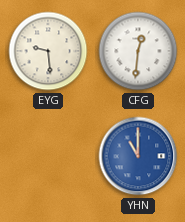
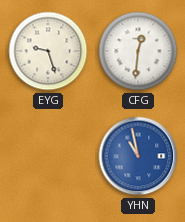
EYG: 9:29 -> 9:27 (48, 51)
YHN: 11:00 -> 10:58 (138, 156)
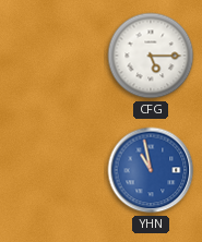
EYG: 9:27 -> none (48, 51)
CFG: 12:31 -> 5:15 (151, 56)
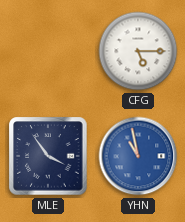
MLE: none -> 3:54 (48, 156)
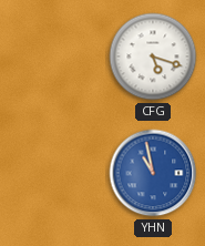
CFG: 5:15 -> 5:18 (153, 57)
MLE: 3:54 -> none (48, 156)
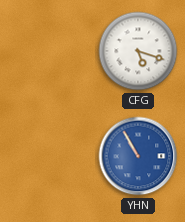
YHN: 10:58 -> 10:55 (138, 156)
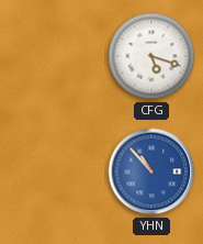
YHN: 10:55 -> 10:53 (151, 171)
